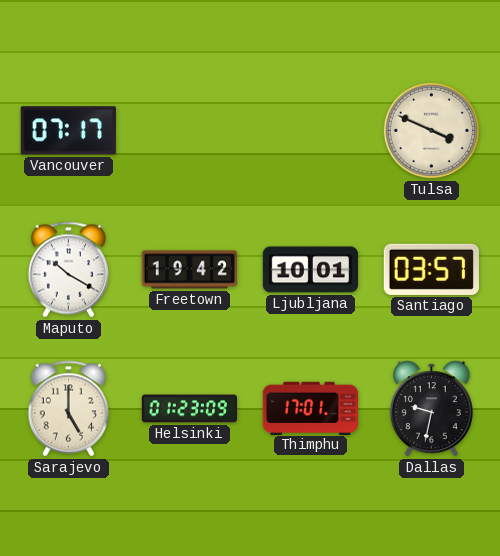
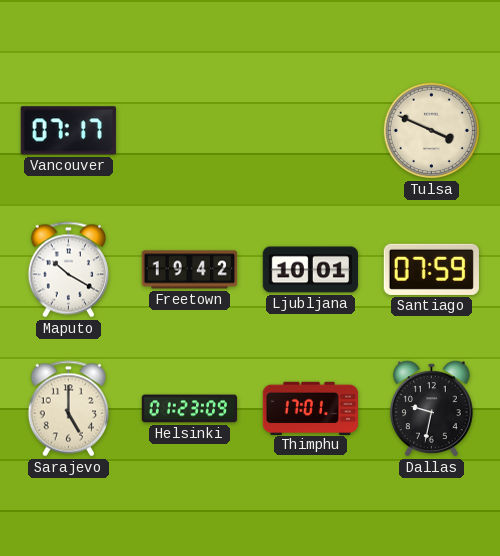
Santiago: 03:57 -> 07:59 (431, 269)
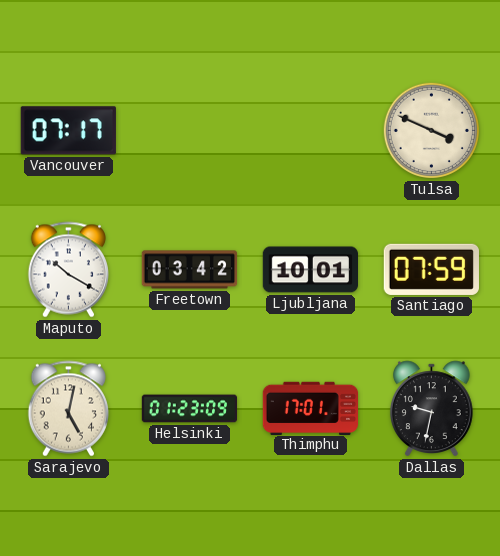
Freetown: 19:42 -> 03:42 (190, 270)
Sarajevo: 5:00 -> 5:02 (68, 409)
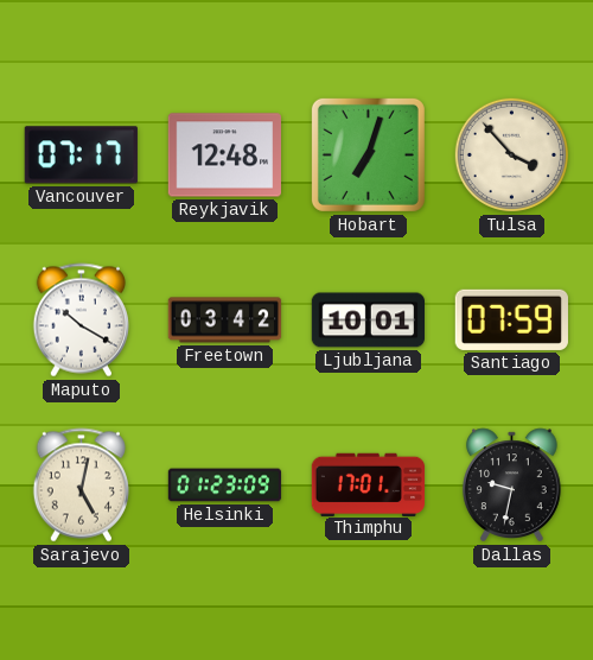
Reykjavik: none -> 12:48 (224, 156)
Hobart: none -> 7:03 (368, 154)
Tulsa: 3:49 -> 3:53 (511, 154)
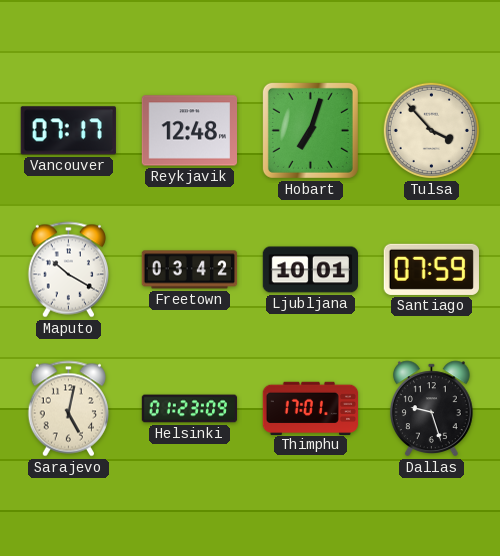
Dallas: 9:32 -> 9:27 (431, 409)
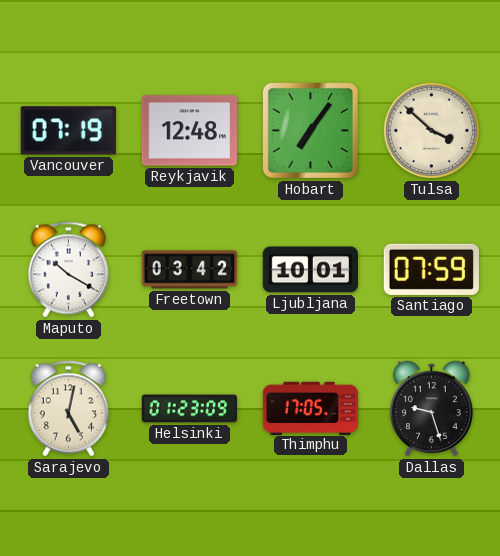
Vancouver: 07:17 -> 07:19 (68, 131)
Hobart: 7:03 -> 7:06 (310, 130)
Tulsa: 3:53 -> 3:52 (431, 130)
Thimphu: 17:01 -> 17:05 (311, 408)
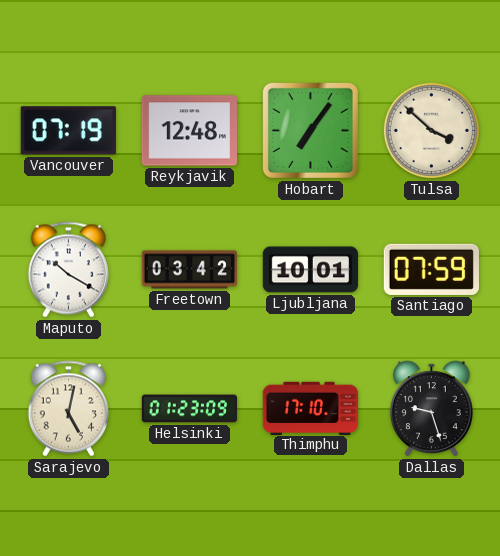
Thimphu: 17:05 -> 17:10 (311, 408)
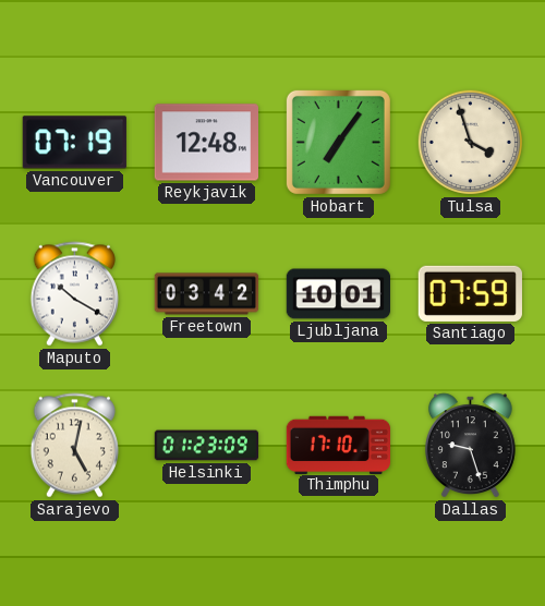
Tulsa: 3:52 -> 3:57 (470, 142)
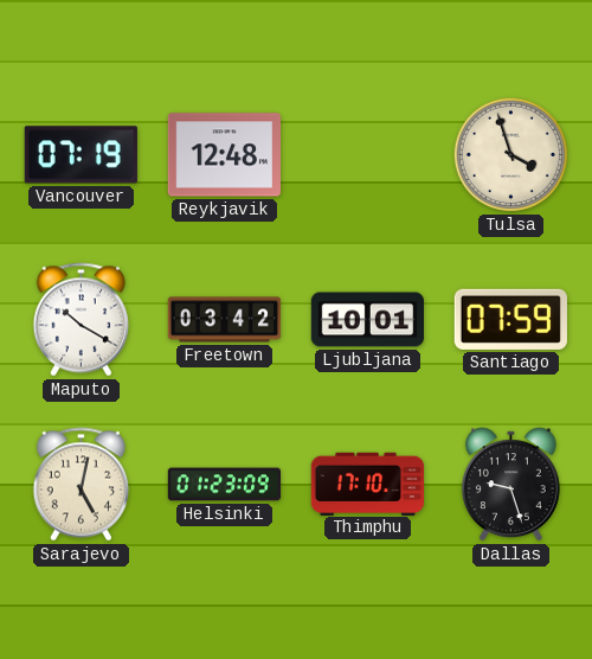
Hobart: 7:06 -> none (338, 142)
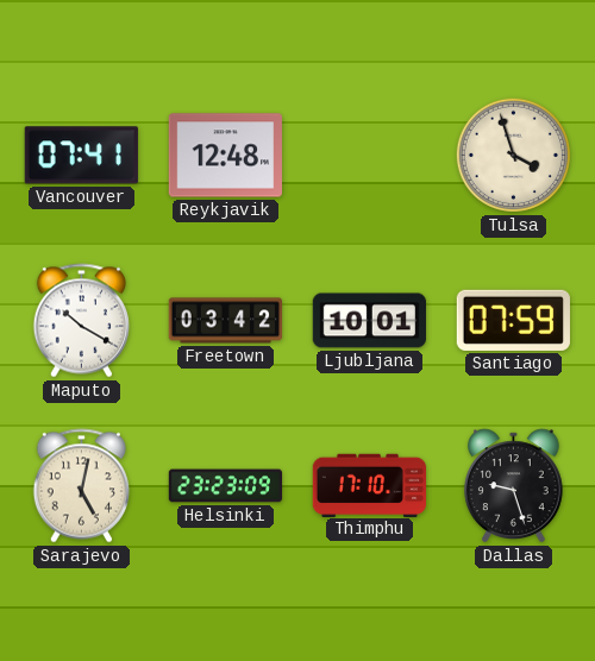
Vancouver: 07:19 -> 07:41 (81, 156)
Helsinki: 01:23 -> 23:23 (226, 486)
